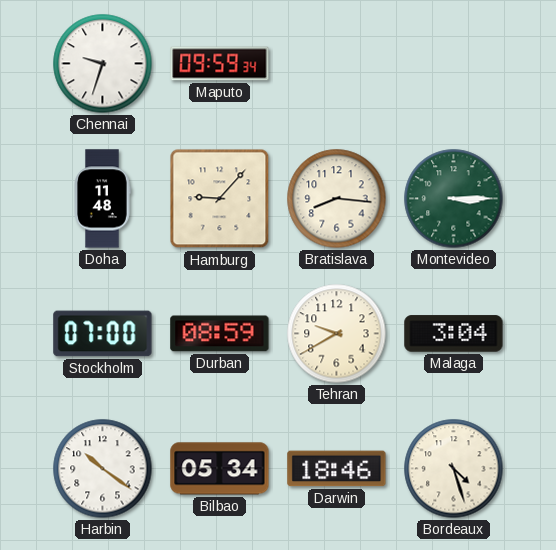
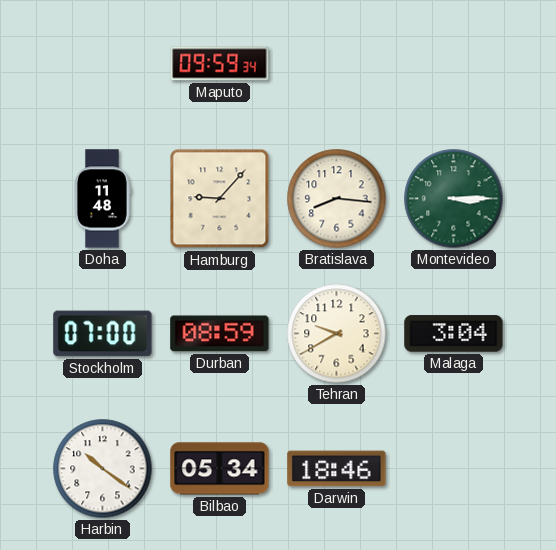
Chennai: 9:33 -> none (103, 64)
Bordeaux: 4:27 -> none (454, 469)
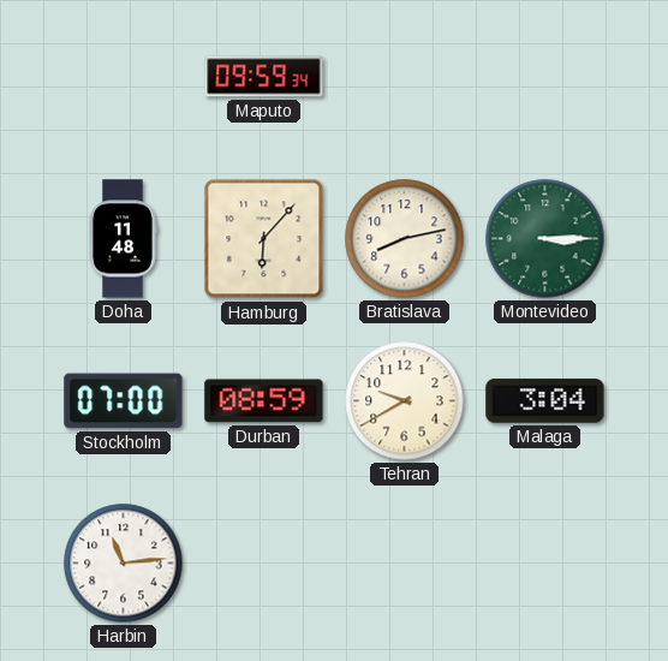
Hamburg: 9:07 -> 6:07 (264, 239)
Bratislava: 8:16 -> 8:13 (405, 239)
Harbin: 10:21 -> 11:14 (124, 564)
Bilbao: 05:34 -> none (220, 469)
Darwin: 18:46 -> none (337, 469)
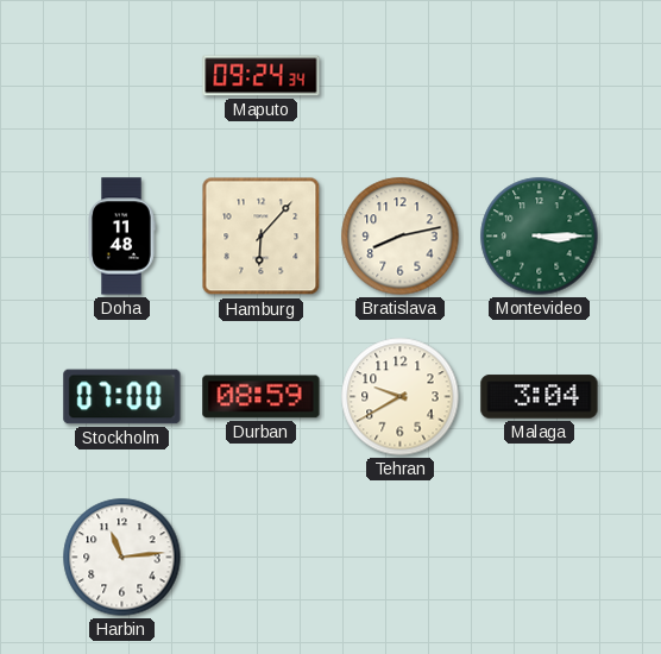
Maputo: 09:59 -> 09:24 (262, 76)
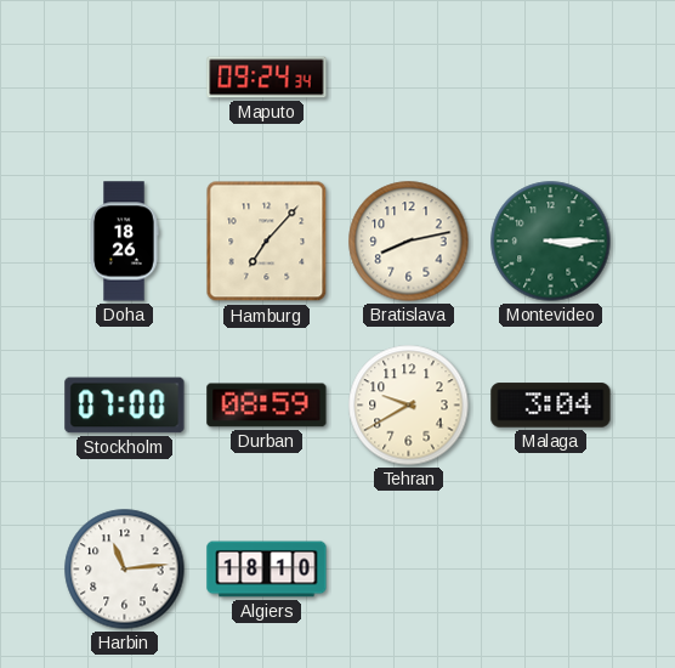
Doha: 11:48 -> 18:26 (124, 242)
Hamburg: 6:07 -> 7:07 (267, 242)
Algiers: none -> 18:10 (267, 570)
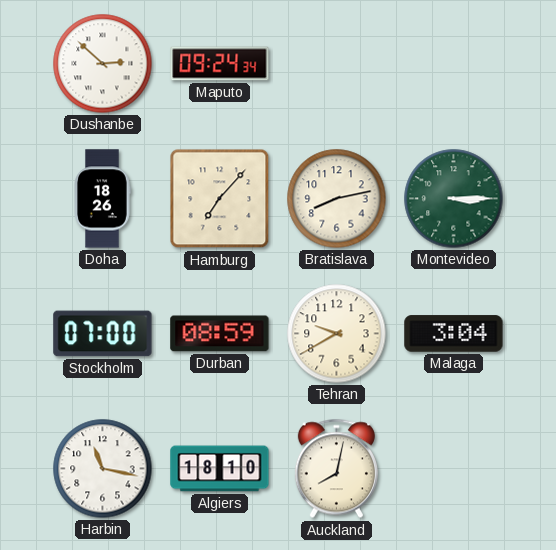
Dushanbe: none -> 2:52 (103, 64)
Harbin: 11:14 -> 11:17 (103, 469)
Auckland: none -> 8:02 (336, 469)
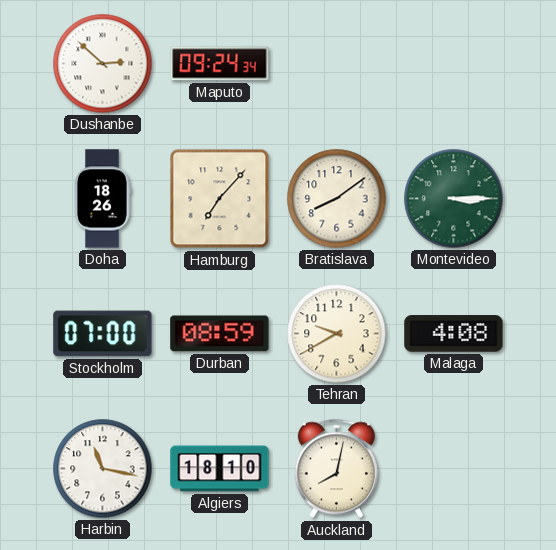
Bratislava: 8:13 -> 8:09 (337, 199)
Malaga: 3:04 -> 4:08 (454, 334)
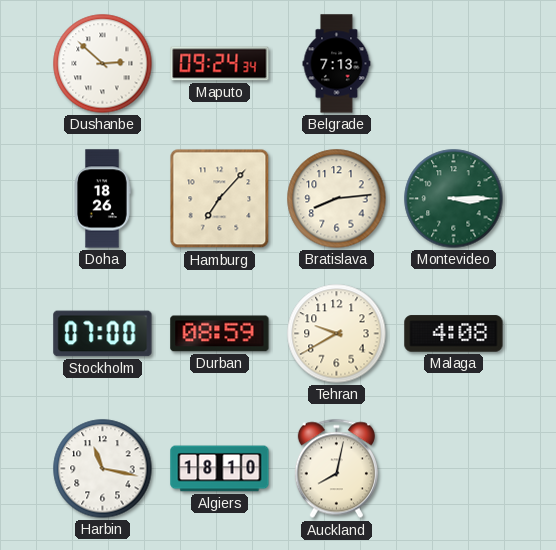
Belgrade: none -> 7:13 (337, 64)
Bratislava: 8:09 -> 8:14 (337, 199)
